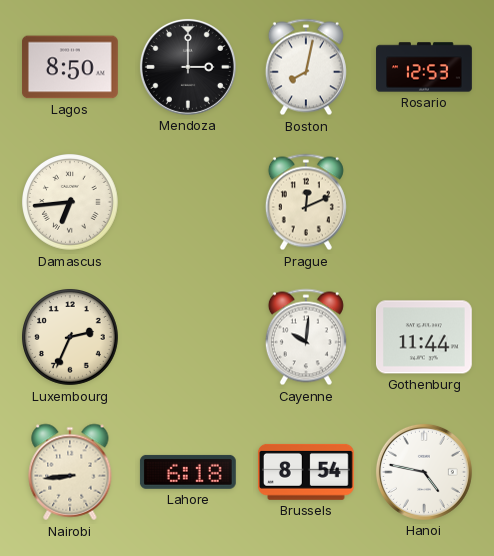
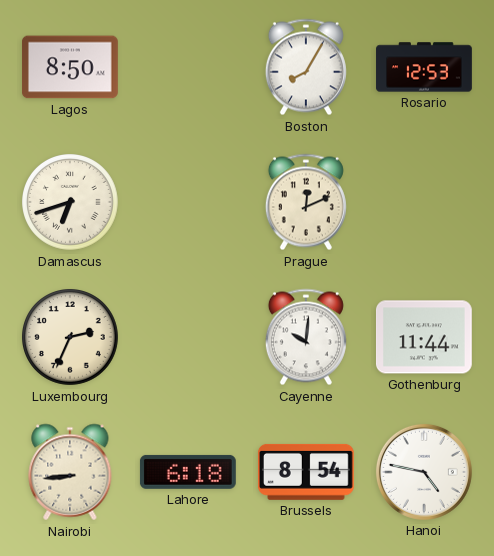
Mendoza: 3:00 -> none (188, 67)
Boston: 8:02 -> 8:05 (306, 67)
Damascus: 6:44 -> 6:42 (71, 203)
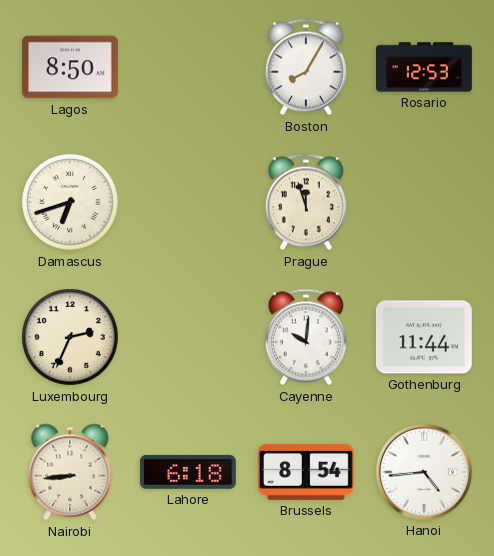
Prague: 12:11 -> 11:57 (306, 202)
Hanoi: 4:47 -> 4:44 (424, 472)
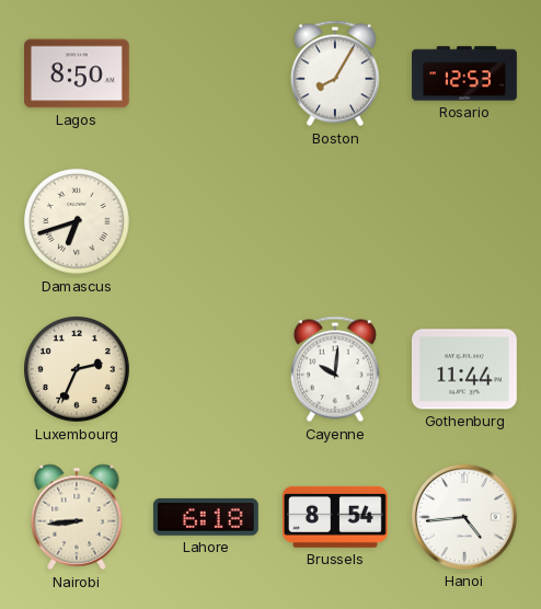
Prague: 11:57 -> none (306, 202)
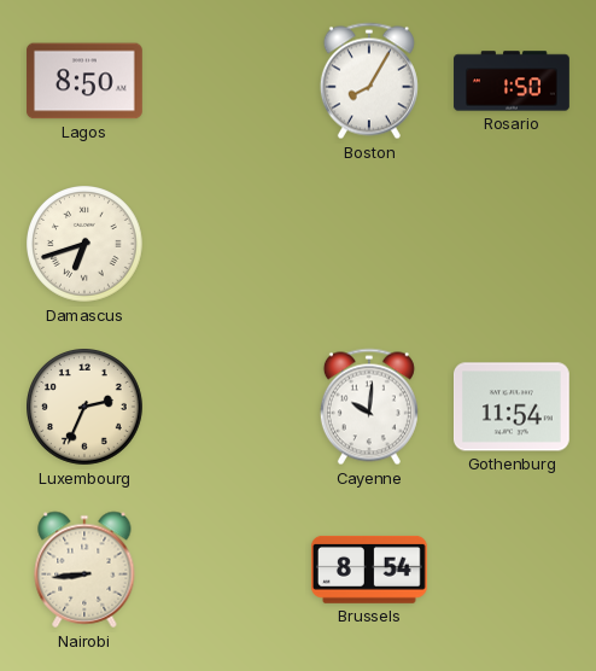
Rosario: 12:53 -> 1:50 (512, 81)
Gothenburg: 11:44 -> 11:54 (512, 407)
Lahore: 6:18 -> none (206, 517)
Hanoi: 4:44 -> none (464, 517)
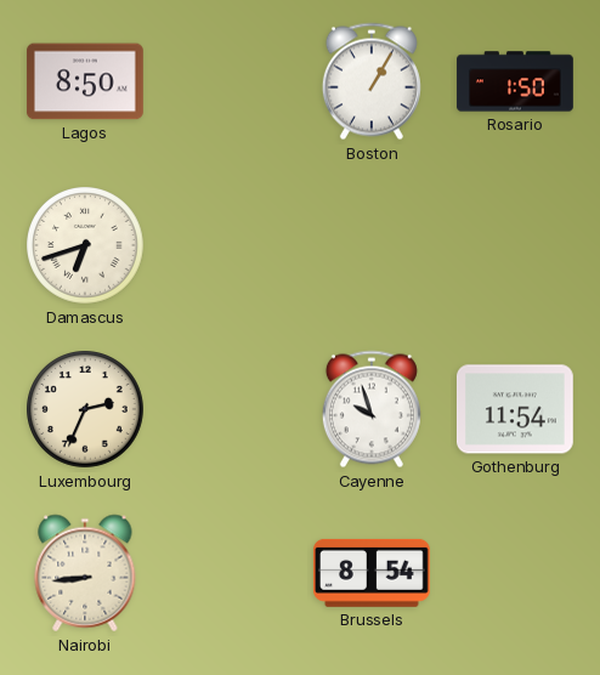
Boston: 8:05 -> 1:05 (372, 81)
Cayenne: 10:01 -> 9:57 (372, 409)
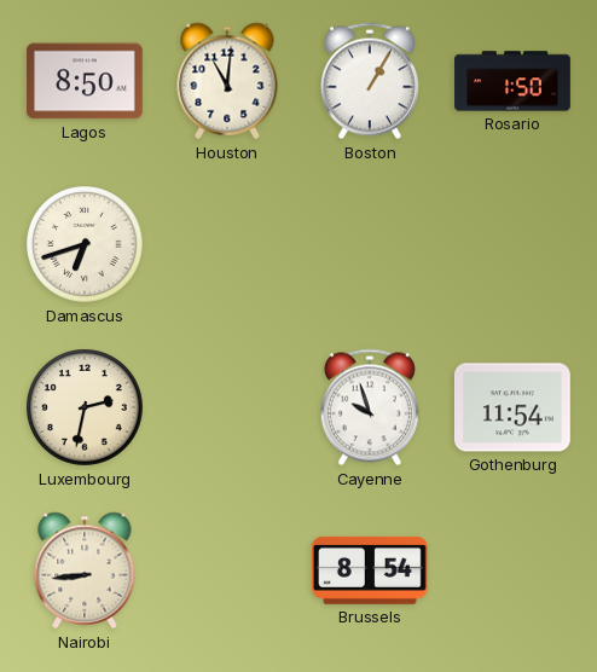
Houston: none -> 11:01 (227, 81)
Luxembourg: 2:34 -> 2:32 (86, 409)
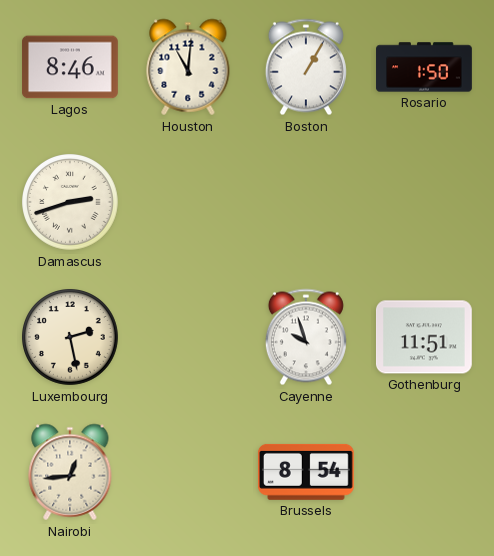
Lagos: 8:50 -> 8:46 (71, 67)
Damascus: 6:42 -> 2:42 (71, 203)
Luxembourg: 2:32 -> 2:28 (71, 338)
Gothenburg: 11:54 -> 11:51 (424, 337)
Nairobi: 8:44 -> 12:44 (70, 472)
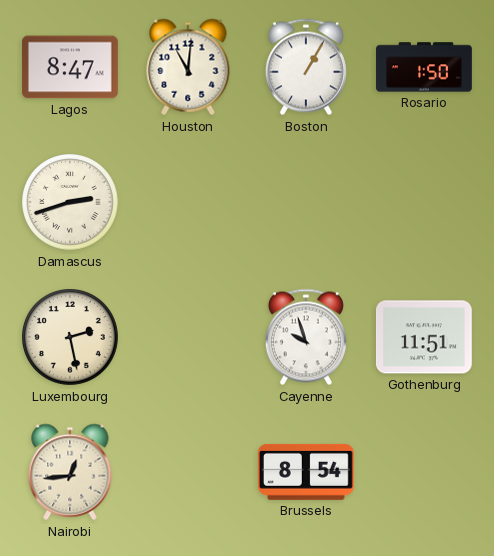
Lagos: 8:46 -> 8:47 (71, 67)
